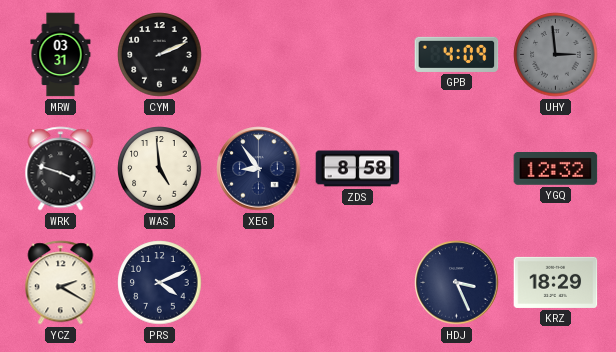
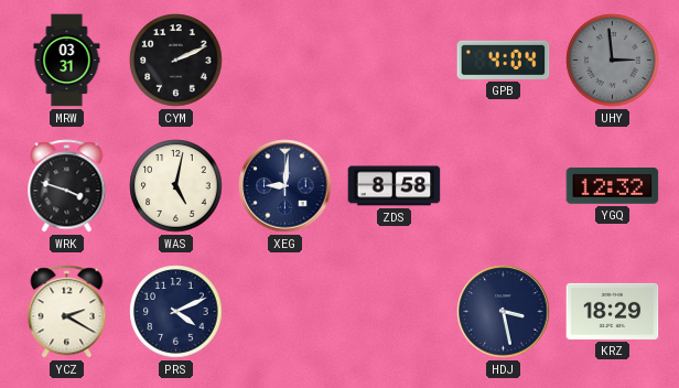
GPB: 4:09 -> 4:04 (504, 60)
WAS: 4:59 -> 5:02 (176, 186)
XEG: 8:54 -> 9:01 (285, 186)
HDJ: 3:26 -> 3:28 (504, 312)
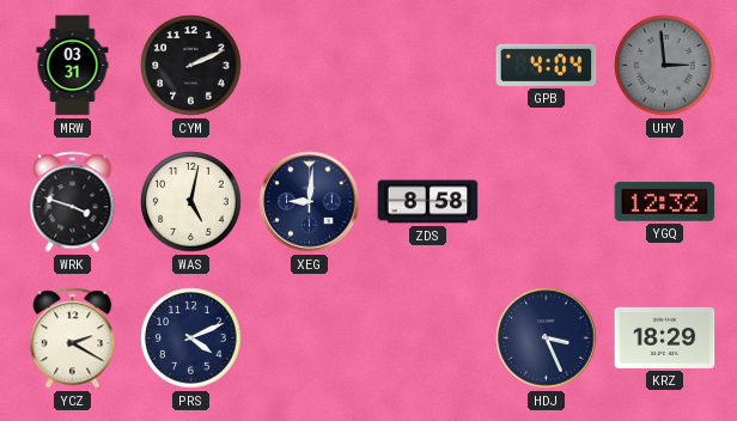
HDJ: 3:28 -> 3:26 (547, 338)
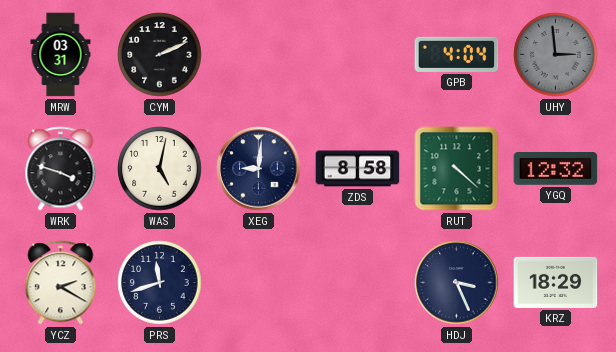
RUT: none -> 4:22 (457, 169)
PRS: 4:11 -> 11:42 (160, 283)
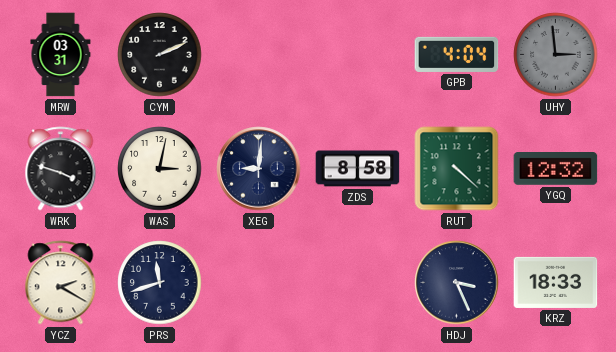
WAS: 5:02 -> 3:02 (160, 169)
KRZ: 18:29 -> 18:33 (556, 282)
